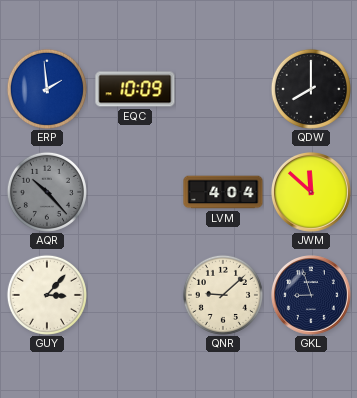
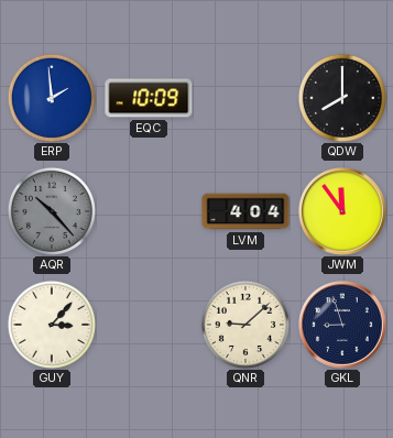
JWM: 11:52 -> 11:54 (343, 212)
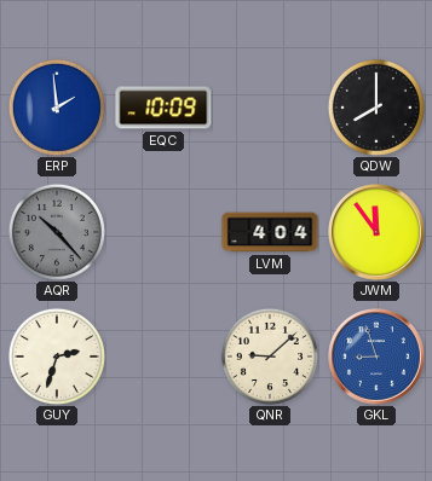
GUY: 3:07 -> 2:33 (57, 357)
GKL dial: navy -> blue (378, 358)
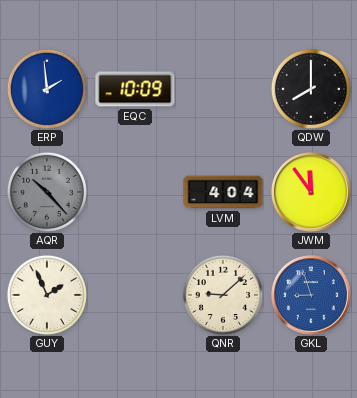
GUY: 2:33 -> 1:56 (47, 295)
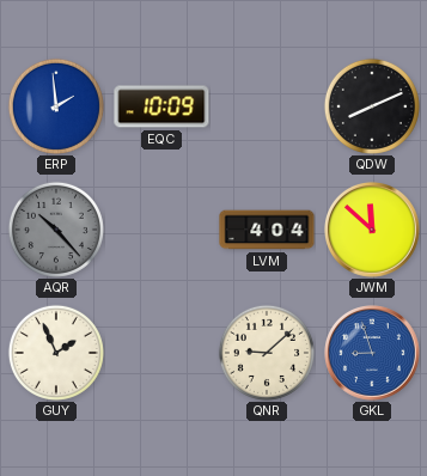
QDW: 8:00 -> 8:11 (372, 106)
JWM: 11:54 -> 11:52 (373, 231)
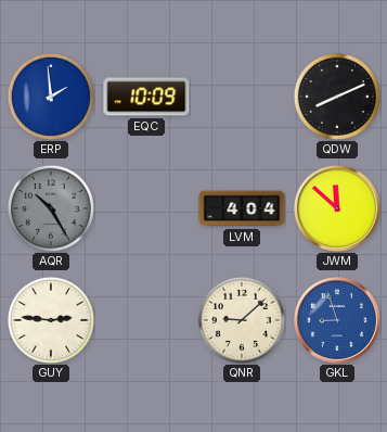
AQR: 10:23 -> 10:25 (51, 208)
GUY: 1:56 -> 2:46 (51, 320)
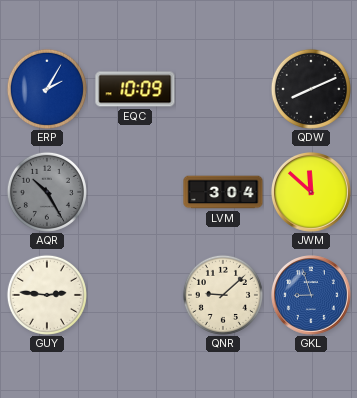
ERP: 1:59 -> 2:05 (47, 89)
LVM: 4:04 -> 3:04 (223, 192)
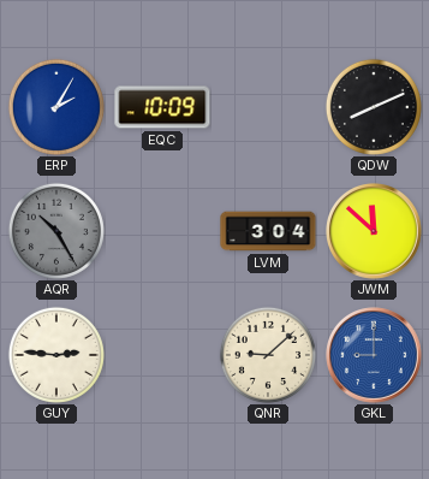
GKL: 8:57 -> 9:00 (375, 356)
